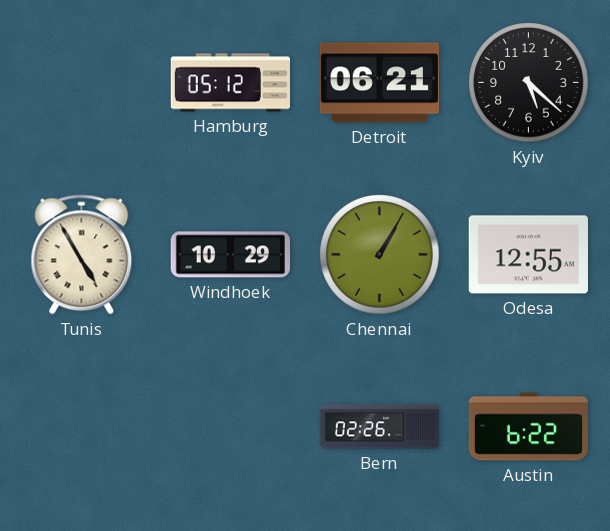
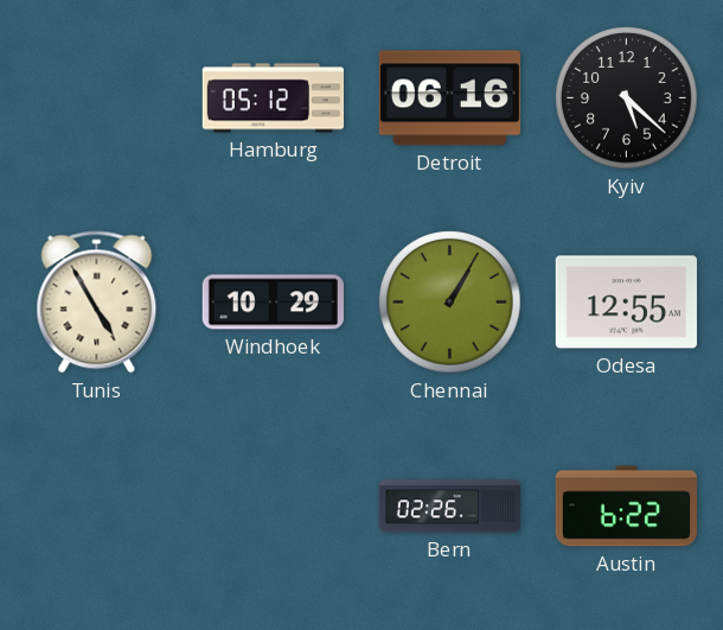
Detroit: 06:21 -> 06:16 (449, 98)
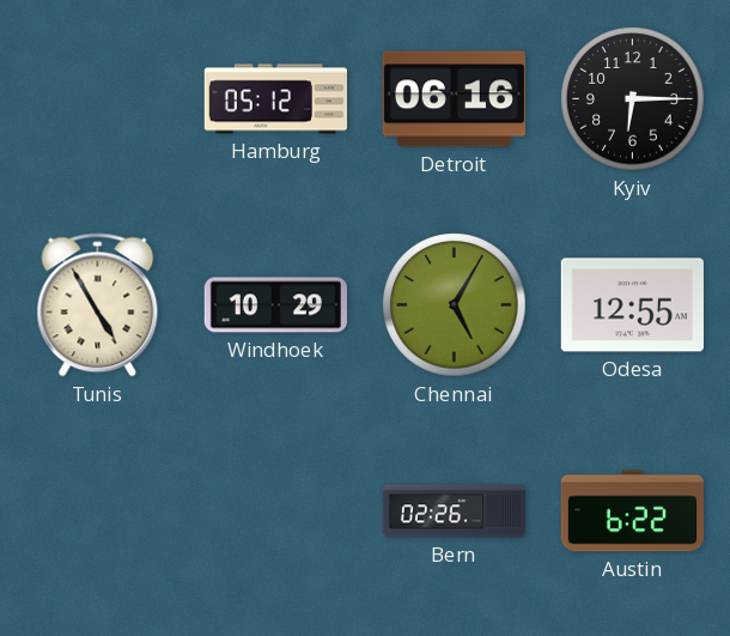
Kyiv: 5:22 -> 6:15 (633, 99)
Chennai: 1:05 -> 5:05 (455, 305)
